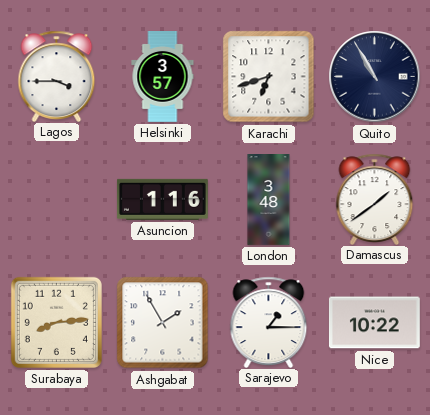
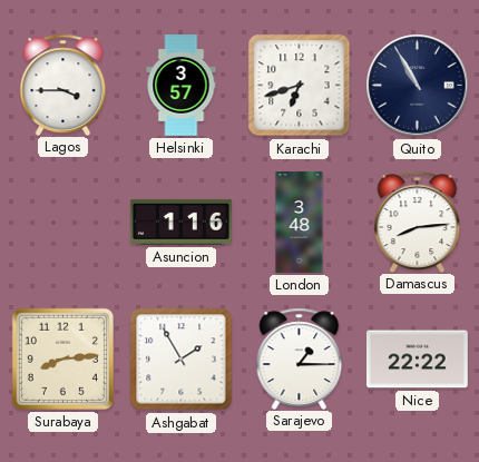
Damascus: 1:39 -> 8:14 (418, 222)
Nice: 10:22 -> 22:22 (417, 360)
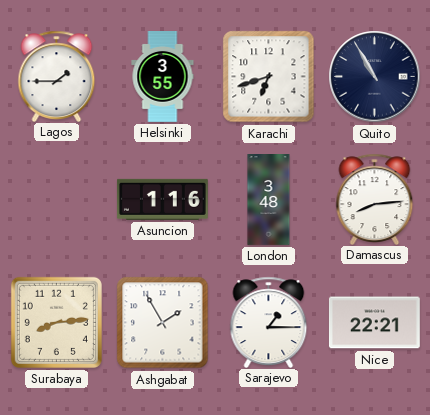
Lagos: 3:45 -> 1:45 (57, 76)
Helsinki: 3:57 -> 3:55 (163, 77)
Nice: 22:22 -> 22:21 (374, 323)
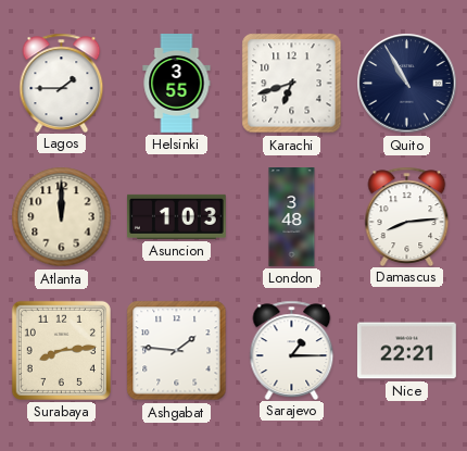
Atlanta: none -> 12:00 (62, 217)
Asuncion: 1:16 -> 1:03 (176, 216)
Ashgabat: 1:55 -> 1:46 (177, 351)
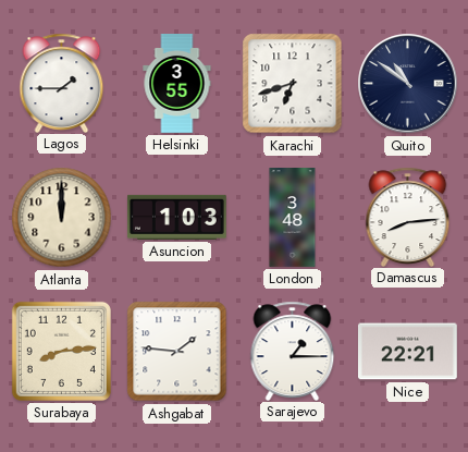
Quito: 10:55 -> 10:51 (408, 84)
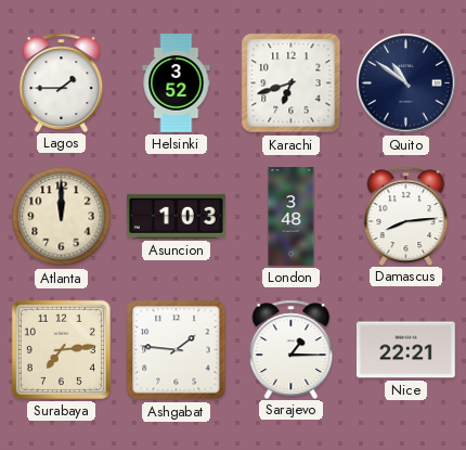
Helsinki: 3:55 -> 3:52 (177, 83)
Surabaya: 8:14 -> 7:14 (61, 349)
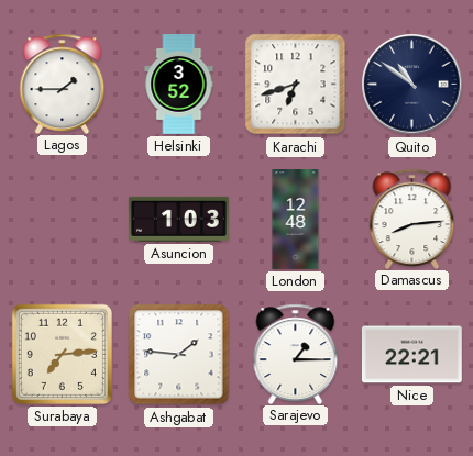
Atlanta: 12:00 -> none (62, 217)
London: 3:48 -> 12:48 (296, 220)
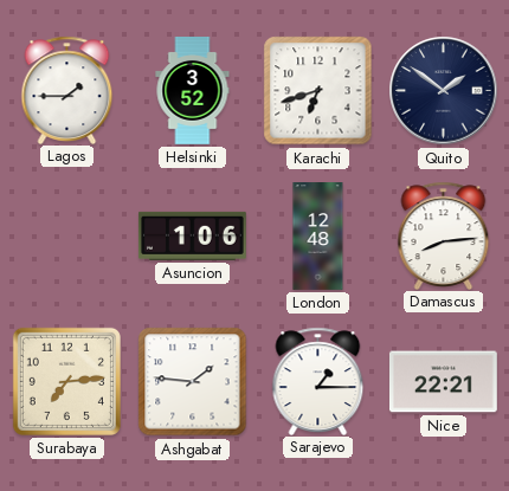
Quito: 10:51 -> 1:51 (444, 91)
Asuncion: 1:03 -> 1:06 (192, 235)
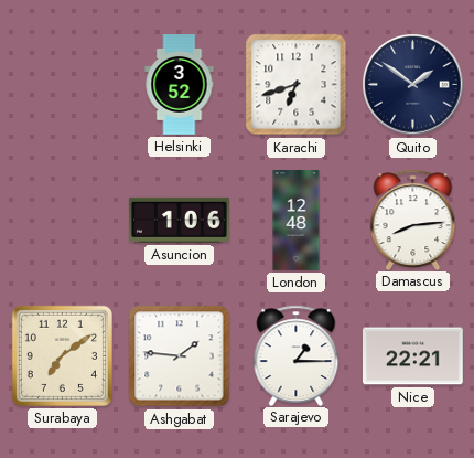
Lagos: 1:45 -> none (67, 90)
Surabaya: 7:14 -> 7:09 (62, 355)
